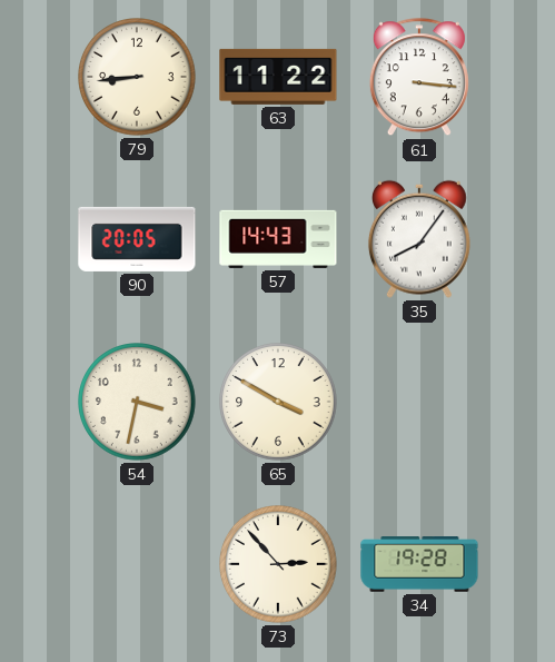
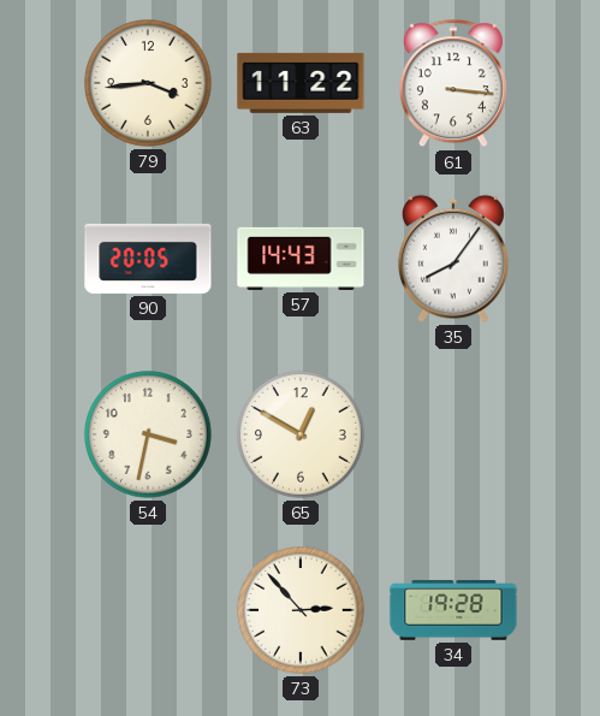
79: 8:44 -> 3:44 (149, 84)
65: 3:50 -> 12:50 (302, 436)
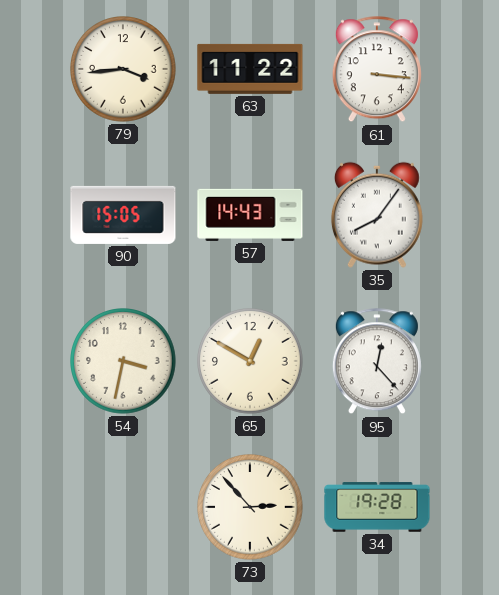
90: 20:05 -> 15:05 (123, 215)
95: none -> 12:23 (377, 362)
